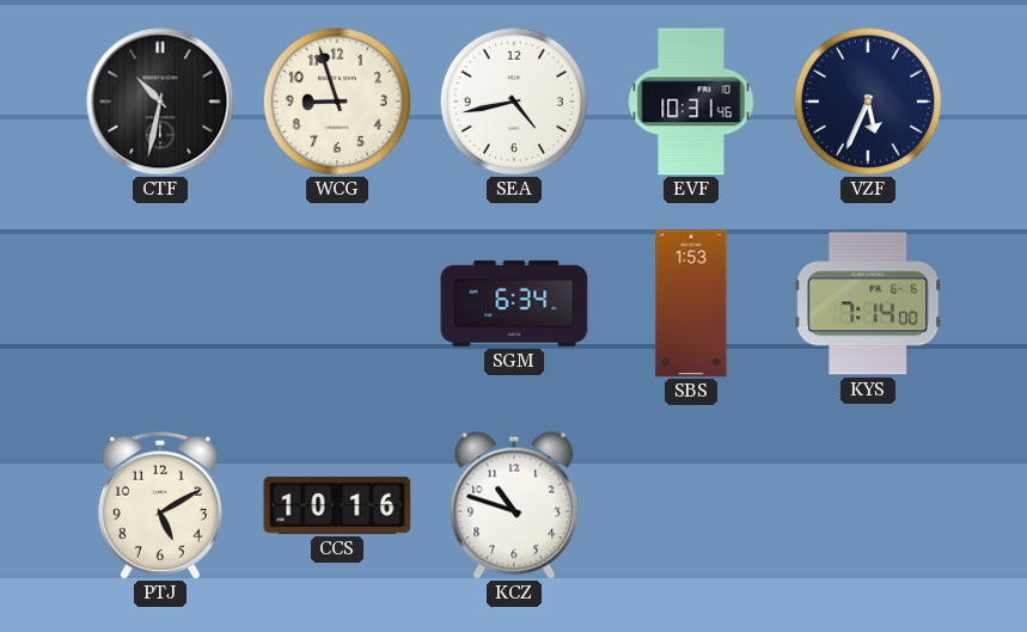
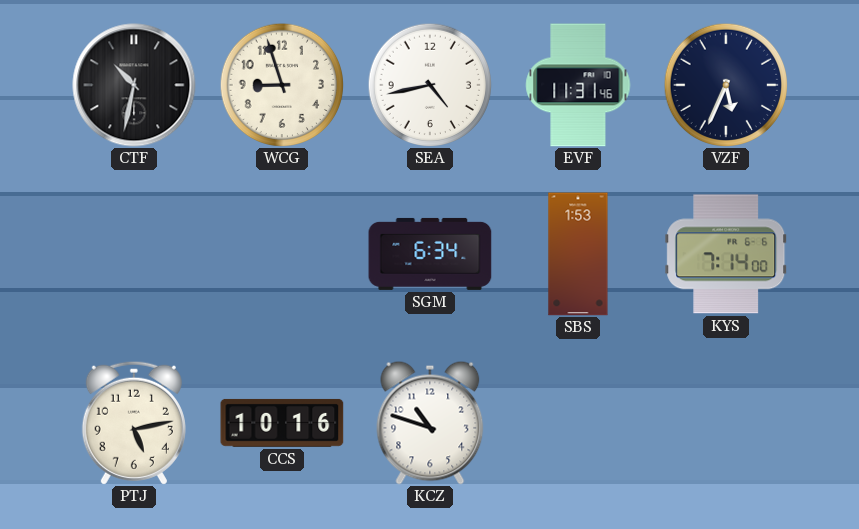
EVF: 10:31 -> 11:31 (578, 85)
PTJ: 5:10 -> 5:13 (134, 423)
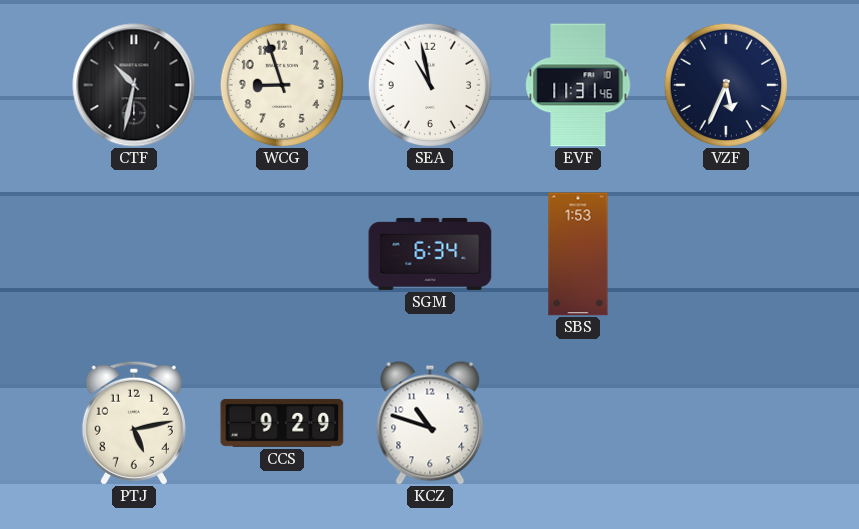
SEA: 4:43 -> 10:58 (430, 85)
KYS: 7:14 -> none (726, 254)
CCS: 10:16 -> 9:29 (282, 423)
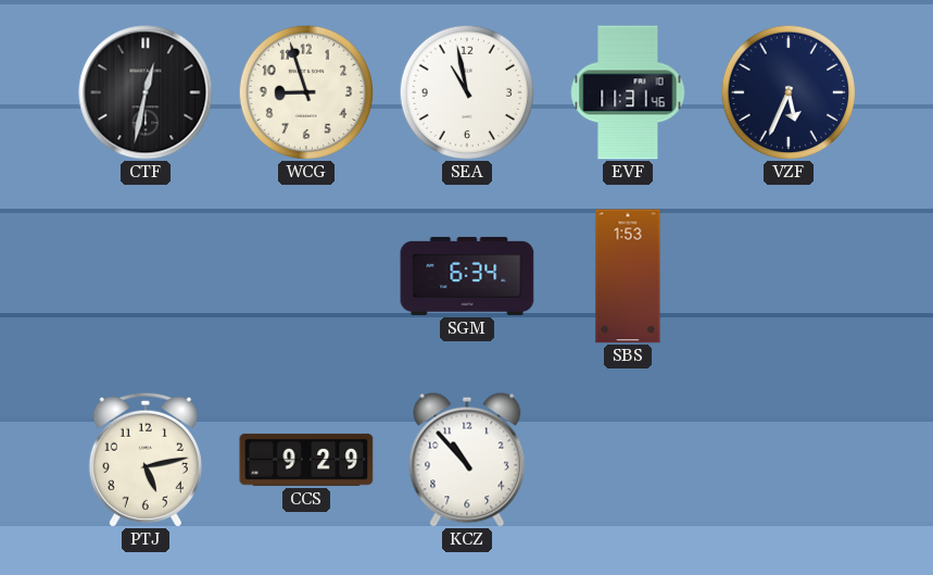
CTF: 10:32 -> 12:32 (146, 92)
KCZ: 10:48 -> 10:53 (467, 460)
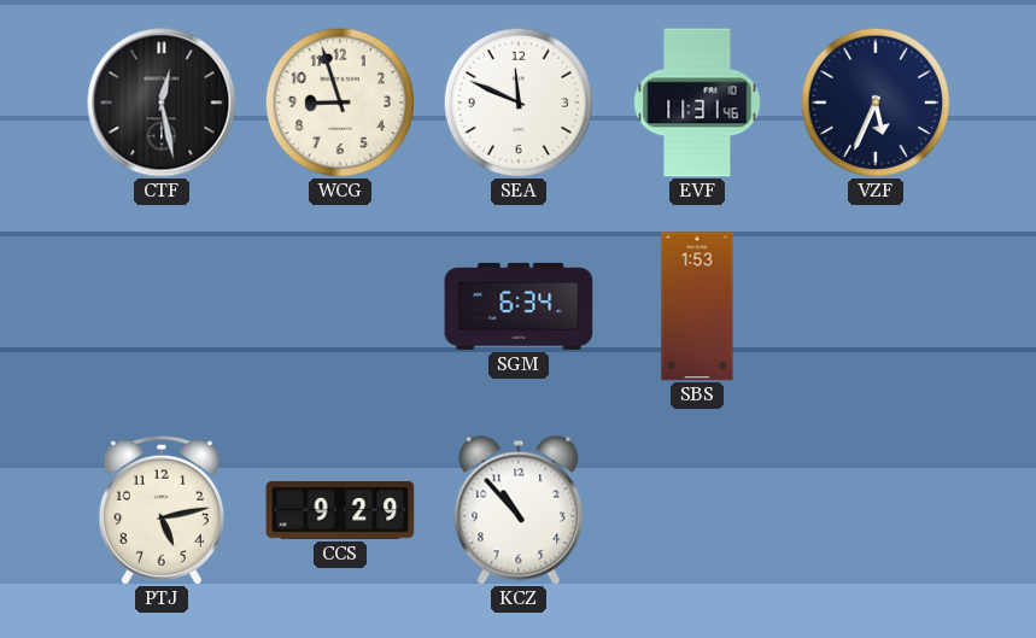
CTF: 12:32 -> 12:28 (162, 103)
SEA: 10:58 -> 11:49 (519, 103)
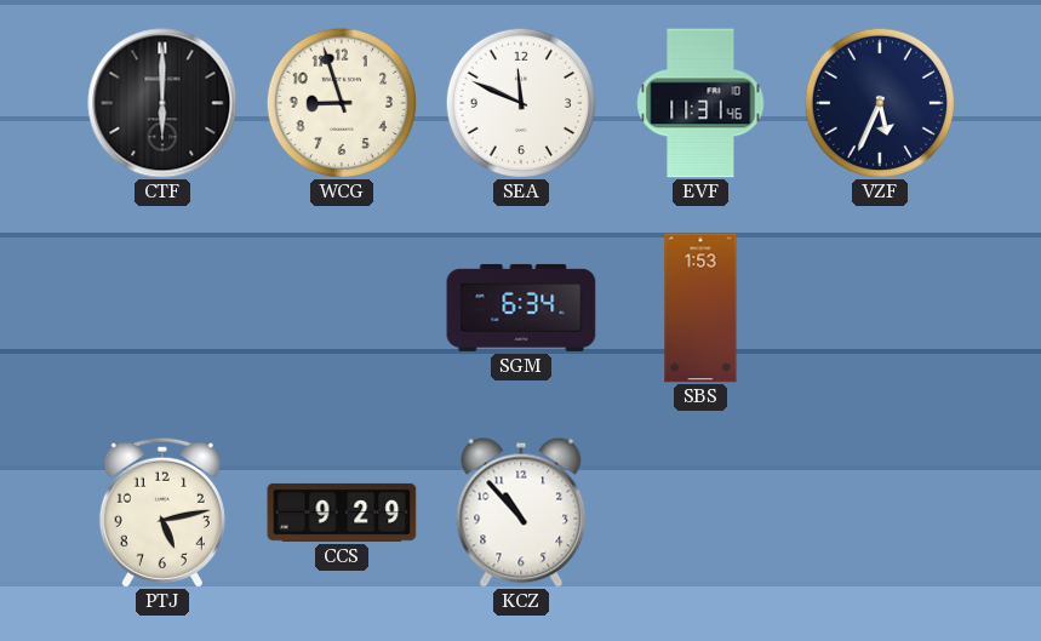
CTF: 12:28 -> 6:00 (162, 103)
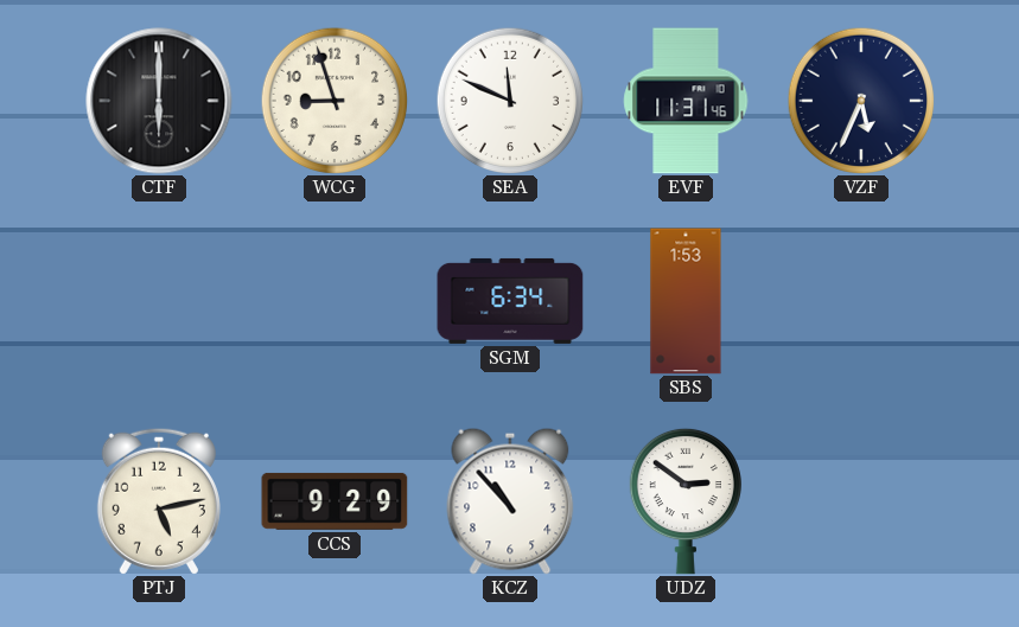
UDZ: none -> 2:51 (686, 501)
